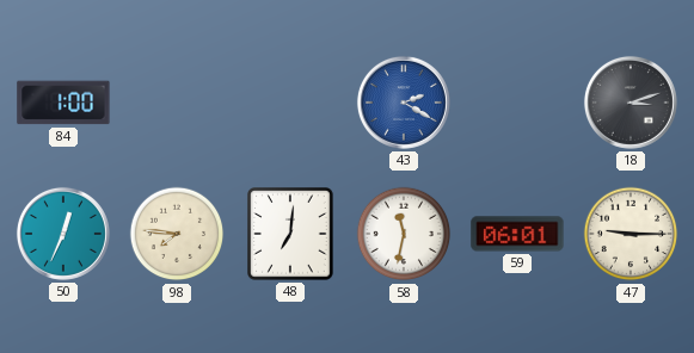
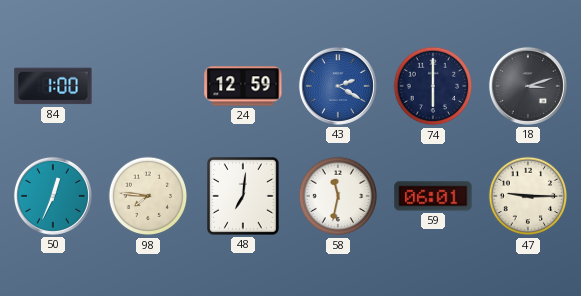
24: none -> 12:59 (243, 86)
74: none -> 6:00 (433, 86)
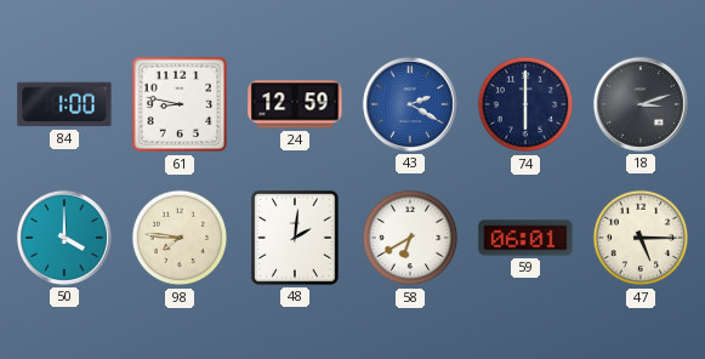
61: none -> 8:47 (180, 104)
50: 12:34 -> 4:00 (64, 238)
48: 7:01 -> 2:01 (296, 239)
58: 11:32 -> 6:40 (410, 238)
47: 9:15 -> 5:15 (641, 238)
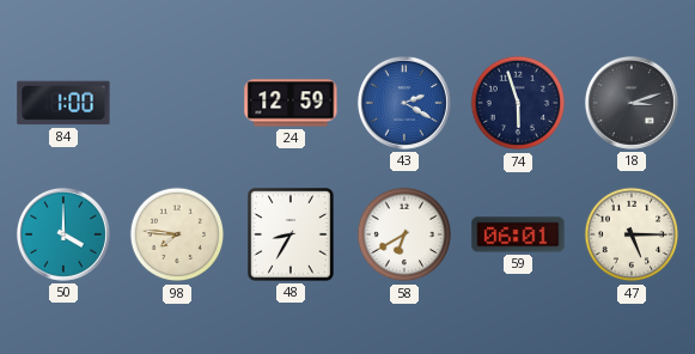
61: 8:47 -> none (180, 104)
74: 6:00 -> 5:57 (518, 103)
48: 2:01 -> 8:35 (292, 236)
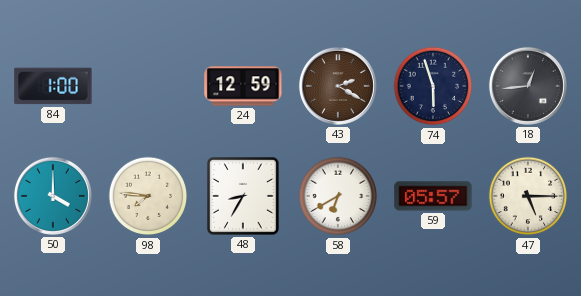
43 dial: blue -> brown (338, 86)
18: 3:12 -> 12:44 (528, 86)
59: 06:01 -> 05:57 (433, 196)
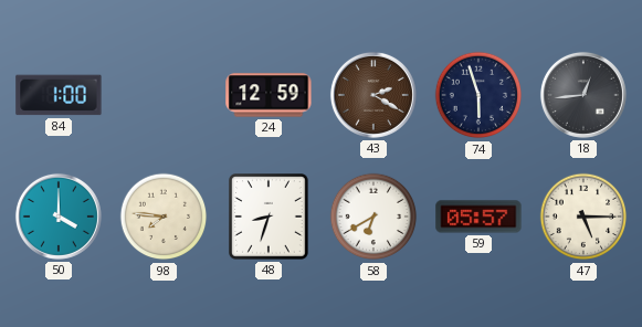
48: 8:35 -> 8:33 (270, 218)
